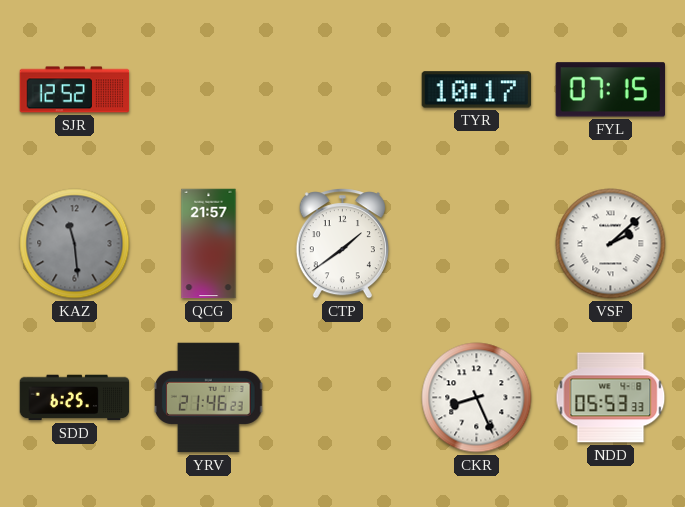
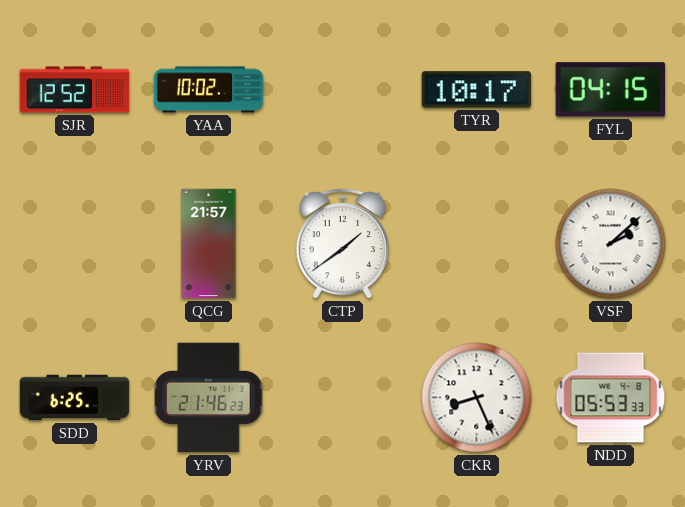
YAA: none -> 10:02 (209, 90)
FYL: 07:15 -> 04:15 (610, 90)
KAZ: 11:29 -> none (75, 244)
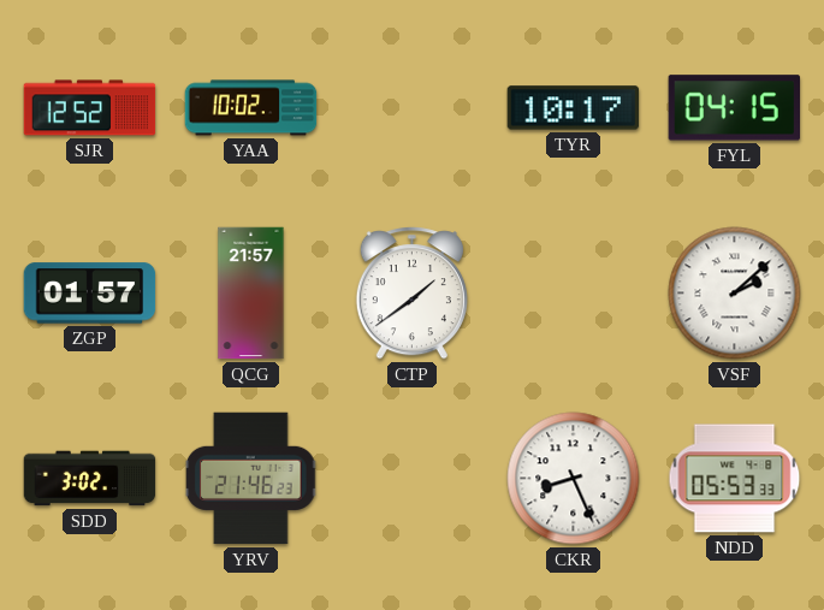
ZGP: none -> 01:57 (90, 294)
SDD: 6:25 -> 3:02 (90, 479)
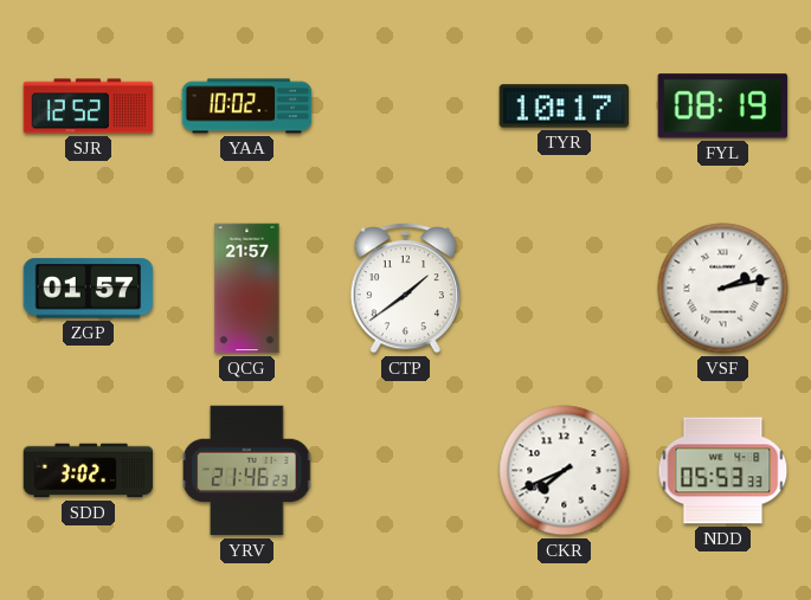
FYL: 04:15 -> 08:19 (722, 107)
VSF: 2:08 -> 2:13 (723, 289)
CKR: 8:26 -> 7:41 (565, 471)
